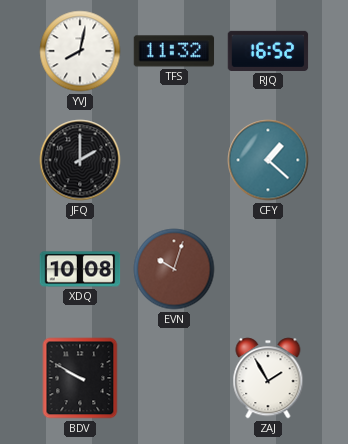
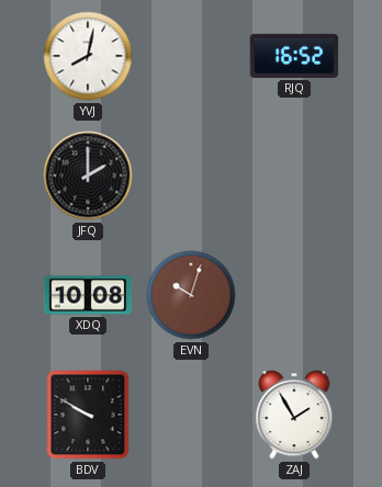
TFS: 11:32 -> none (174, 51)
CFY: 1:22 -> none (268, 160)
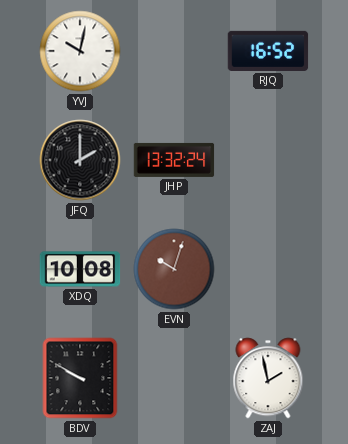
YVJ: 8:02 -> 10:02 (80, 51)
JHP: none -> 13:32 (174, 160)
ZAJ: 1:55 -> 1:58 (268, 378)
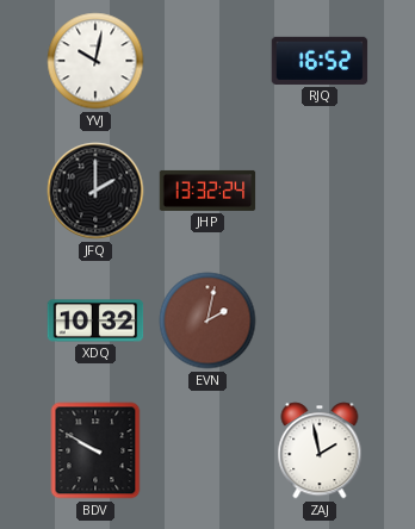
XDQ: 10:08 -> 10:32 (95, 320)
EVN: 10:03 -> 2:02 (207, 320)
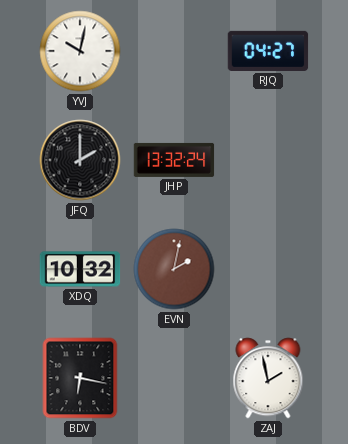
RJQ: 16:52 -> 04:27 (268, 51)
BDV: 9:50 -> 6:17 (80, 378)
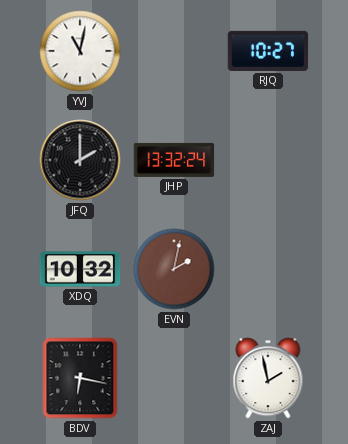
YVJ: 10:02 -> 11:02 (80, 51)
RJQ: 04:27 -> 10:27 (268, 51)
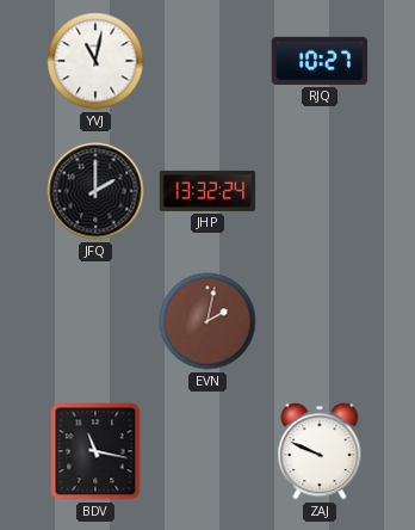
XDQ: 10:32 -> none (80, 269)
BDV: 6:17 -> 11:17 (95, 451)
ZAJ: 1:58 -> 9:49 (320, 451)
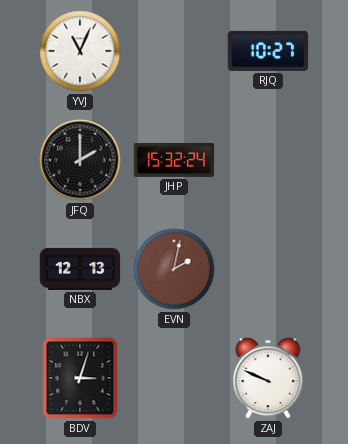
YVJ: 11:02 -> 11:04 (80, 51)
JHP: 13:32 -> 15:32 (174, 160)
NBX: none -> 12:13 (80, 269)
BDV: 11:17 -> 3:03 (80, 378)
